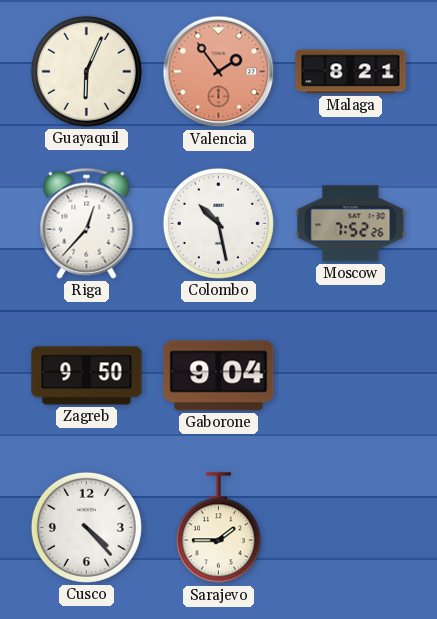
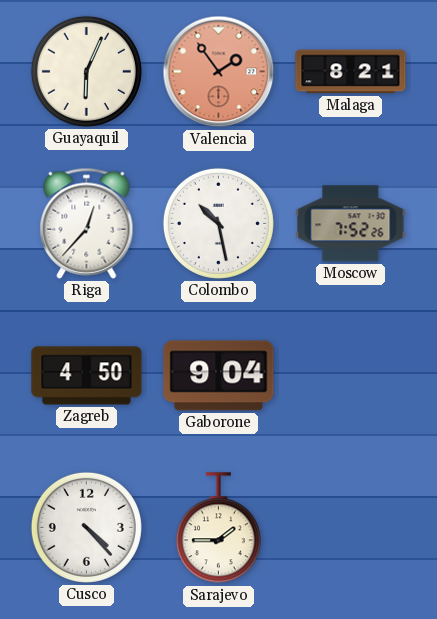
Zagreb: 9:50 -> 4:50 (87, 376)
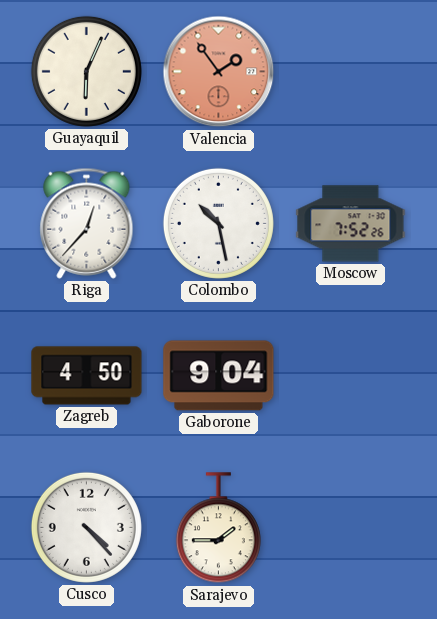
Malaga: 8:21 -> none (351, 72)
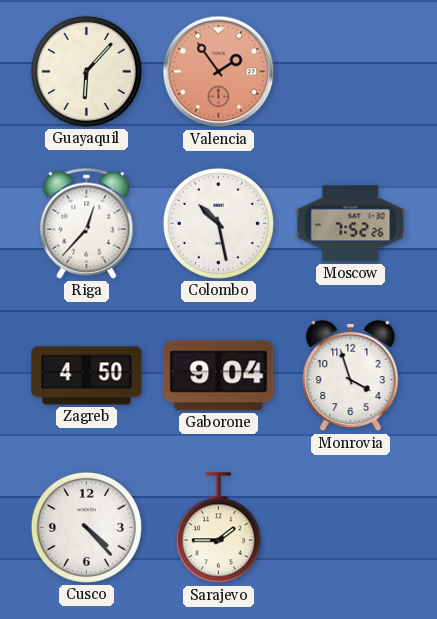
Guayaquil: 6:04 -> 6:07 (86, 71)
Monrovia: none -> 3:57 (351, 376)
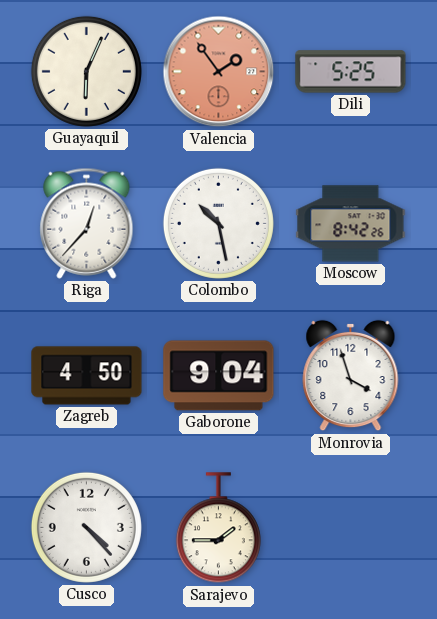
Guayaquil: 6:07 -> 6:04 (86, 71)
Dili: none -> 5:25 (351, 72)
Moscow: 7:52 -> 8:42 (351, 224)
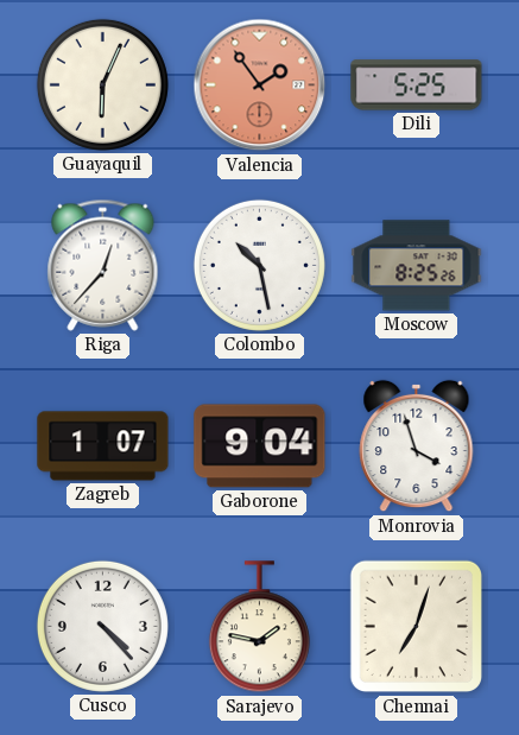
Moscow: 8:42 -> 8:25 (417, 266)
Zagreb: 4:50 -> 1:07 (103, 446)
Sarajevo: 1:45 -> 1:47 (259, 627)
Chennai: none -> 7:03 (417, 627)
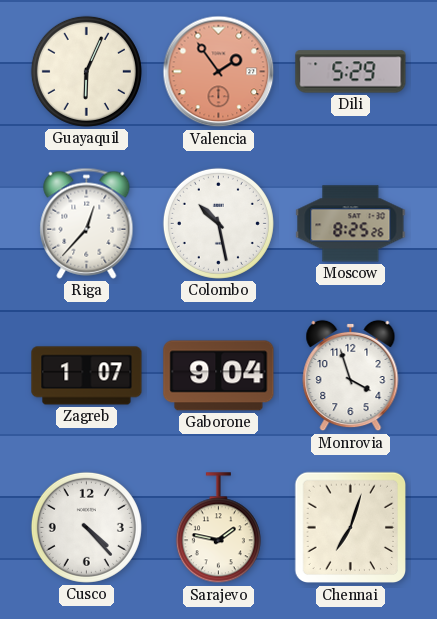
Dili: 5:25 -> 5:29 (351, 72)
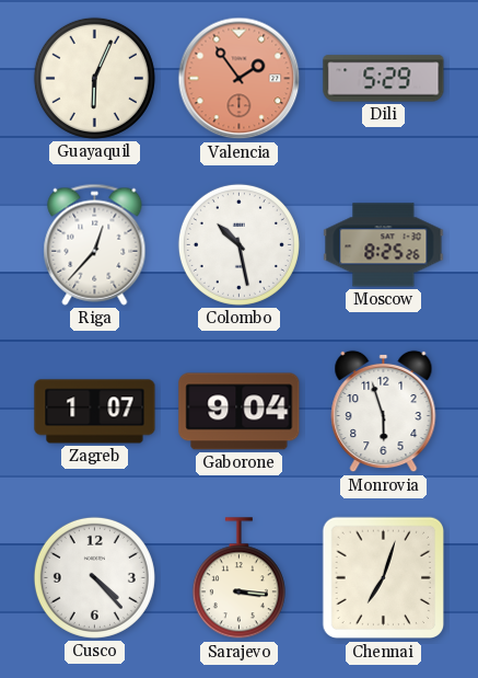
Monrovia: 3:57 -> 5:57 (384, 412)
Sarajevo: 1:47 -> 3:16 (238, 578)
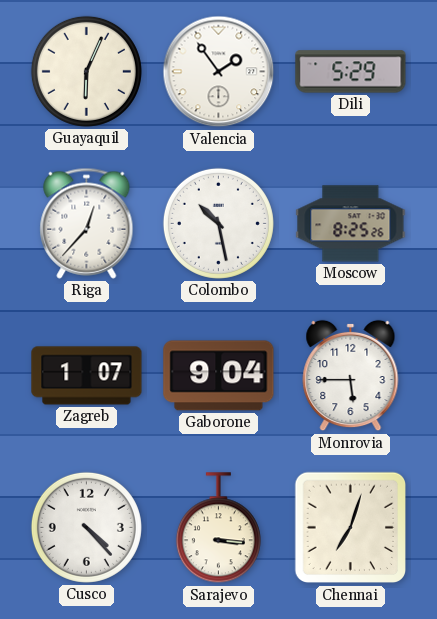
Valencia dial: salmon -> white (219, 72)
Monrovia: 5:57 -> 5:45 (351, 376)
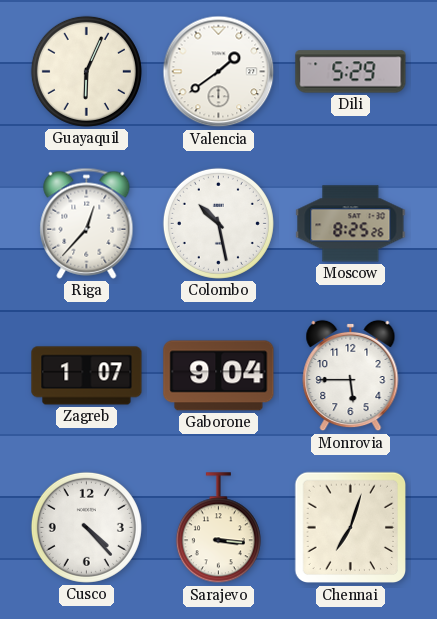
Valencia: 1:54 -> 1:39 (219, 72)
